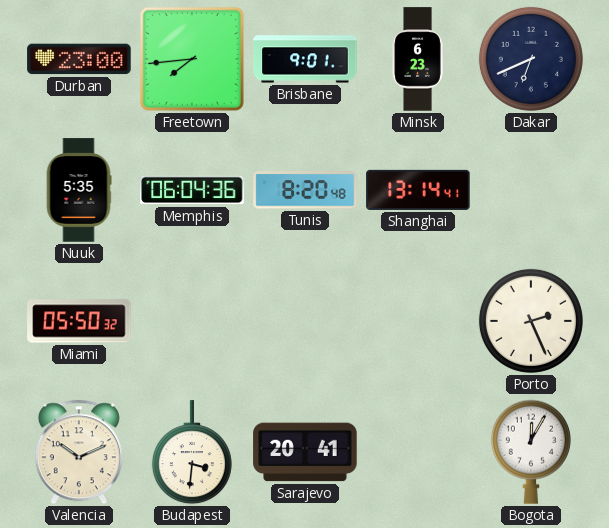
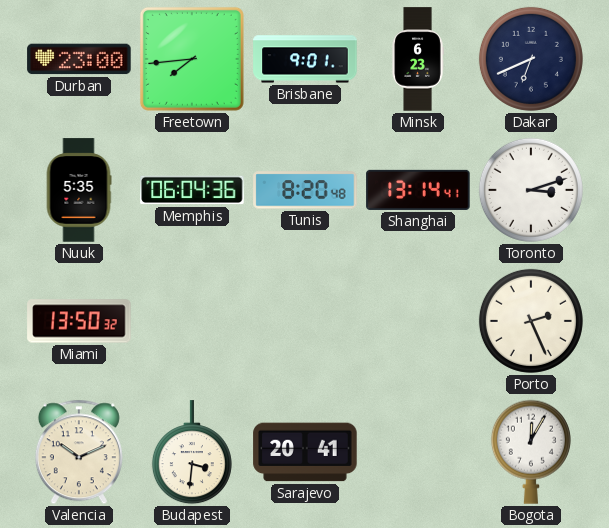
Toronto: none -> 3:12 (531, 190)
Miami: 05:50 -> 13:50 (79, 321)
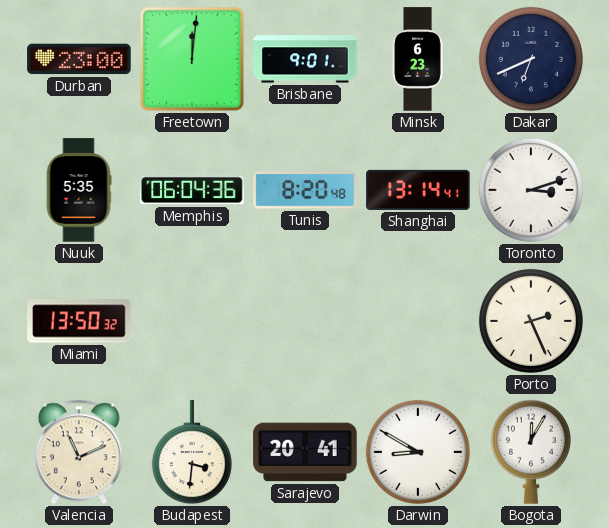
Freetown: 7:44 -> 12:01 (192, 59)
Valencia: 10:11 -> 11:11 (79, 452)
Darwin: none -> 8:50 (418, 452)
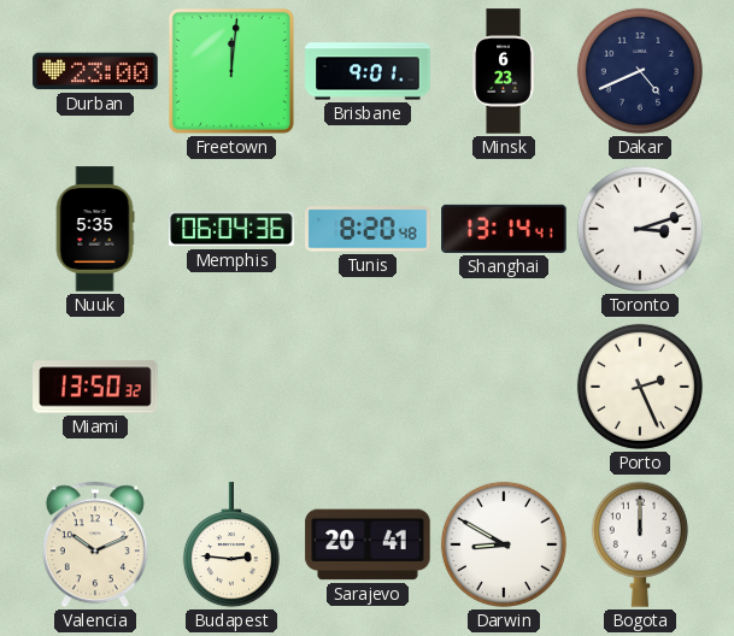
Dakar: 6:41 -> 4:41 (640, 71)
Valencia: 11:11 -> 10:11 (95, 544)
Budapest: 3:31 -> 2:46 (231, 546)
Bogota: 12:05 -> 12:00 (640, 544)
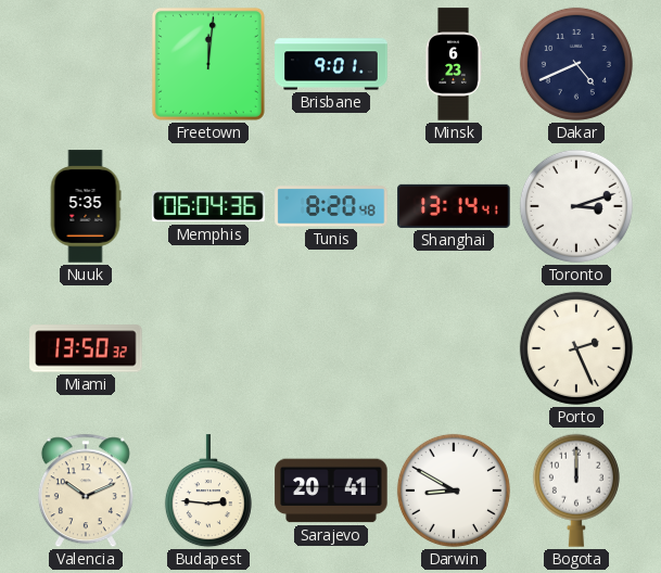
Durban: 23:00 -> none (95, 71)
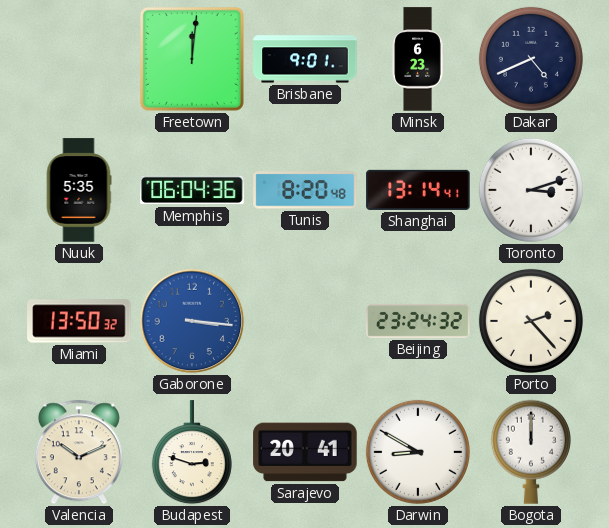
Gaborone: none -> 3:16 (192, 321)
Beijing: none -> 23:24 (418, 321)
Porto: 2:26 -> 2:23 (531, 321)
Budapest: 2:46 -> 2:48 (192, 453)
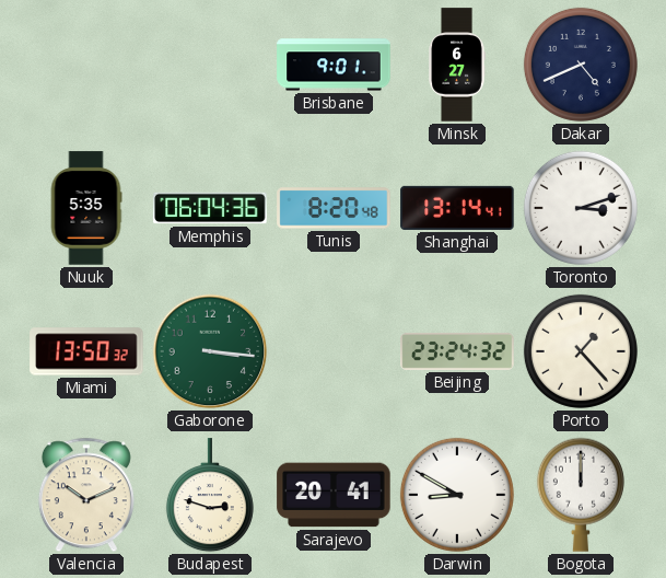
Freetown: 12:01 -> none (192, 59)
Minsk: 6:23 -> 6:27 (457, 65)
Gaborone dial: blue -> green (210, 351)
Porto: 2:23 -> 1:23 (581, 351)
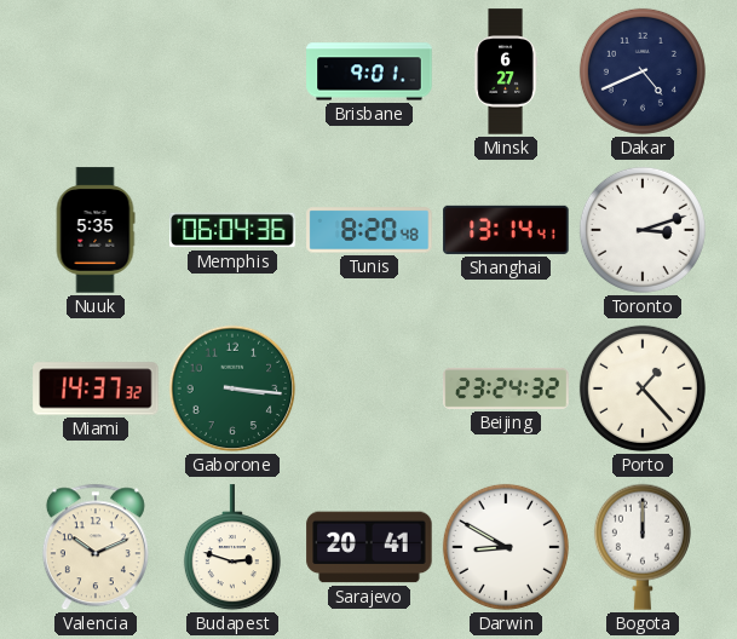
Miami: 13:50 -> 14:37 (96, 388)
